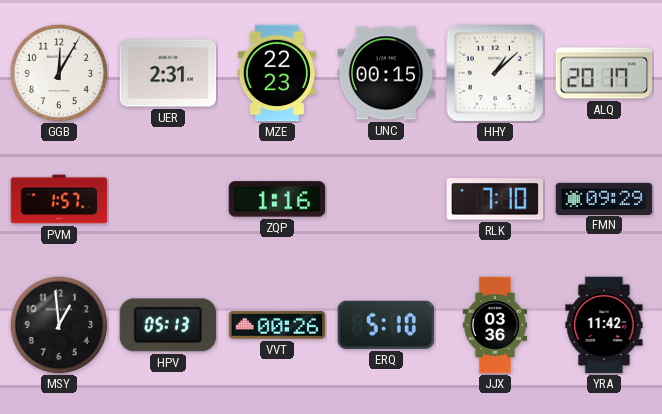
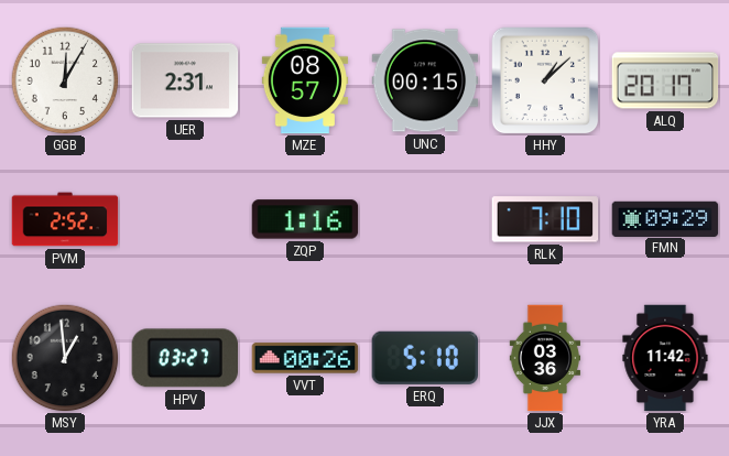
MZE: 22:23 -> 08:57 (304, 80)
PVM: 1:57 -> 2:52 (65, 219)
HPV: 05:13 -> 03:27 (184, 358)
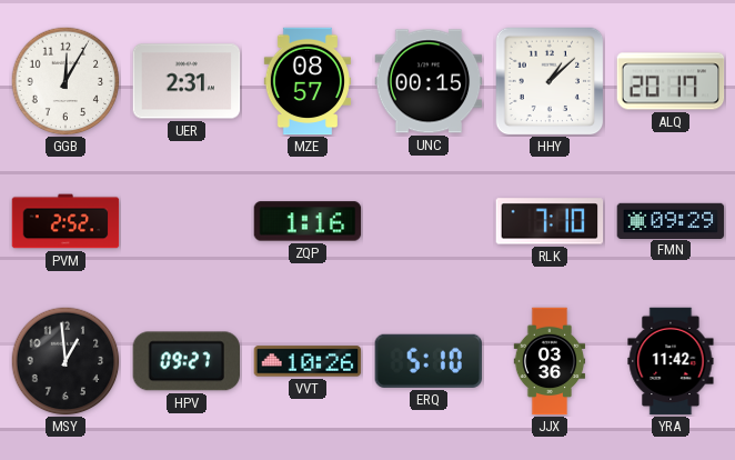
HPV: 03:27 -> 09:27 (185, 361)
VVT: 00:26 -> 10:26 (308, 361)
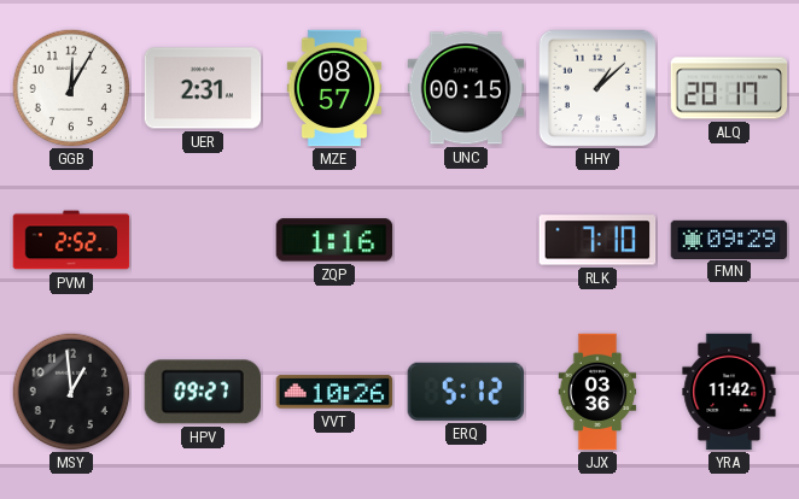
ERQ: 5:10 -> 5:12 (465, 392)
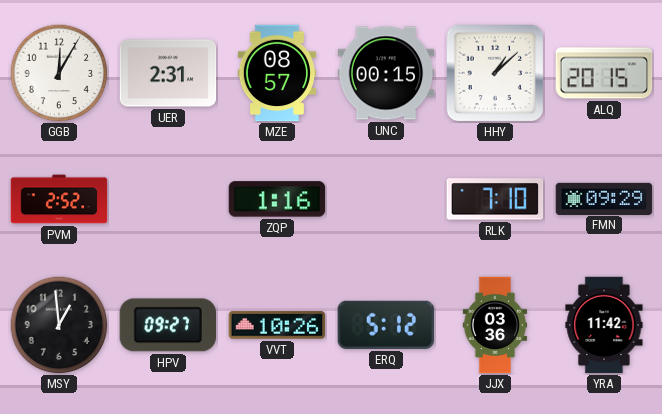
ALQ: 20:17 -> 20:15 (604, 73)
